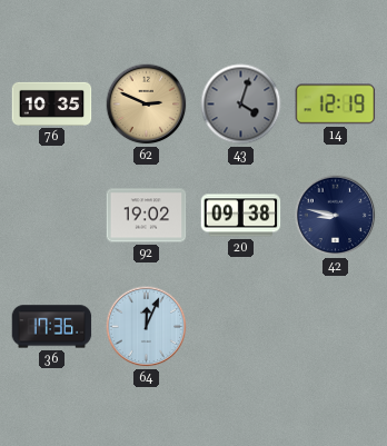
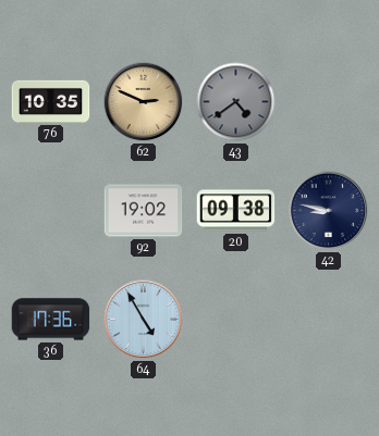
43: 4:03 -> 4:39 (236, 102)
14: 12:19 -> none (336, 105)
64: 12:04 -> 4:55 (144, 320)
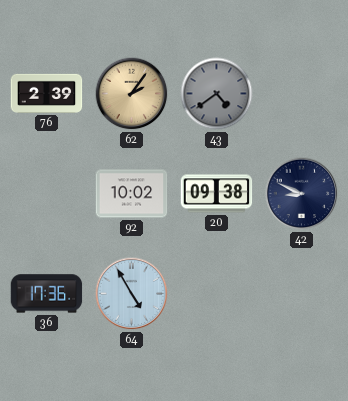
76: 10:35 -> 2:39 (47, 93)
62: 2:49 -> 2:06 (132, 94)
92: 19:02 -> 10:02 (132, 194)
42: 8:47 -> 8:49 (302, 194)
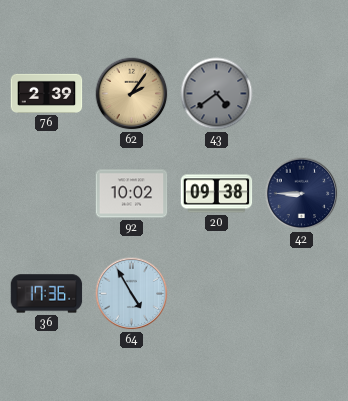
42: 8:49 -> 8:45 (302, 194)
